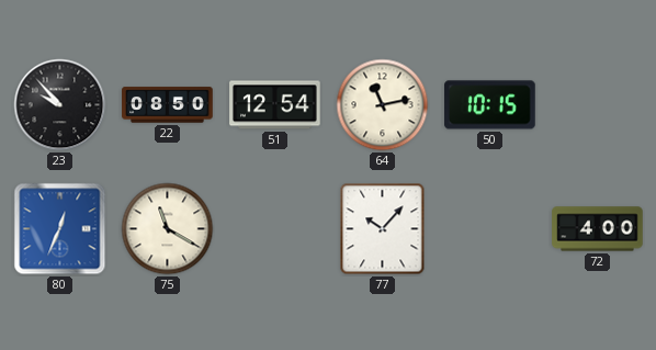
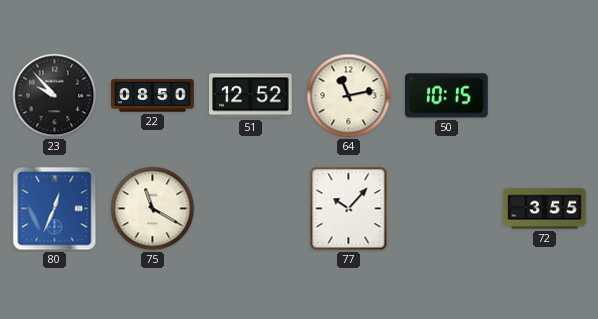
51: 12:54 -> 12:52 (251, 96)
72: 4:00 -> 3:55 (545, 209)
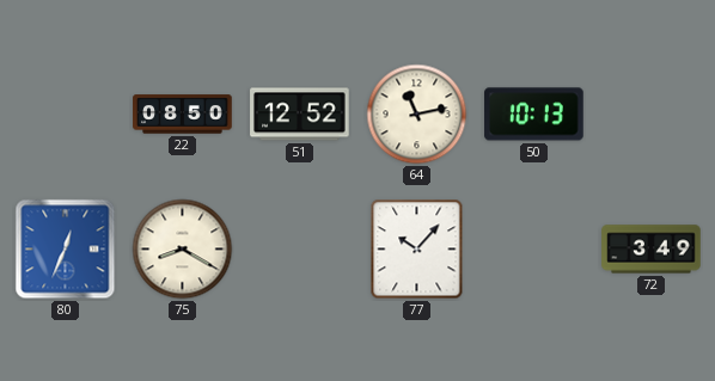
23: 9:53 -> none (55, 96)
50: 10:15 -> 10:13 (534, 115)
75: 11:20 -> 8:20 (183, 250)
72: 3:55 -> 3:49 (652, 250)
